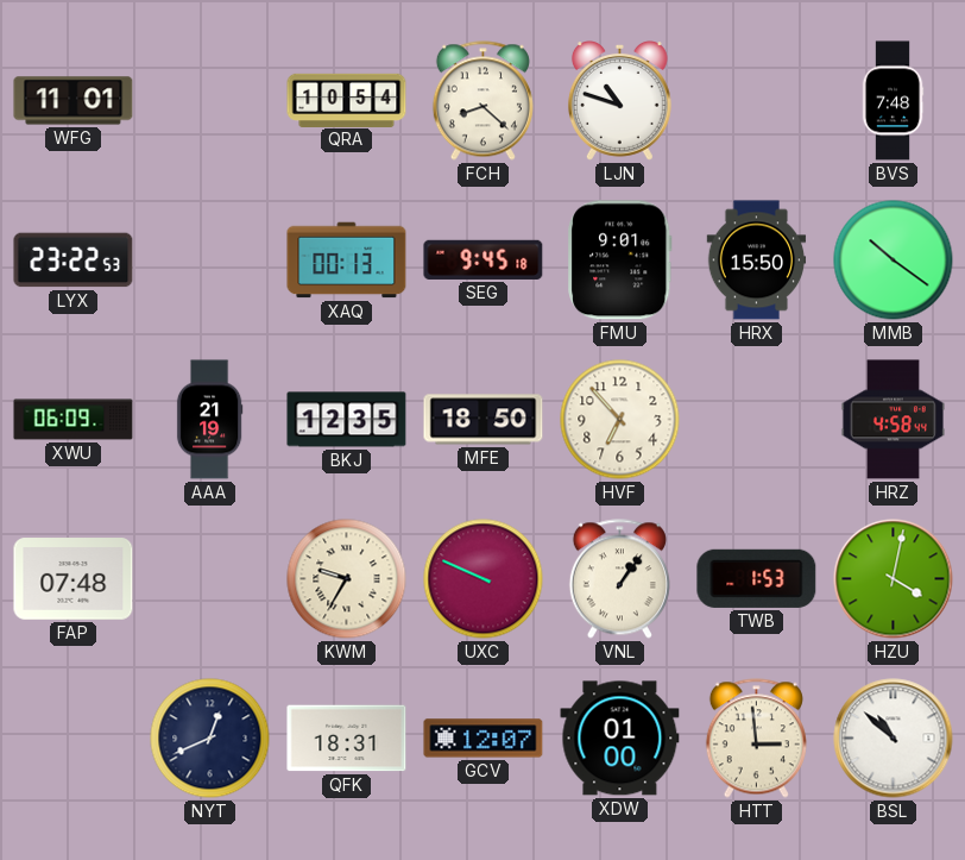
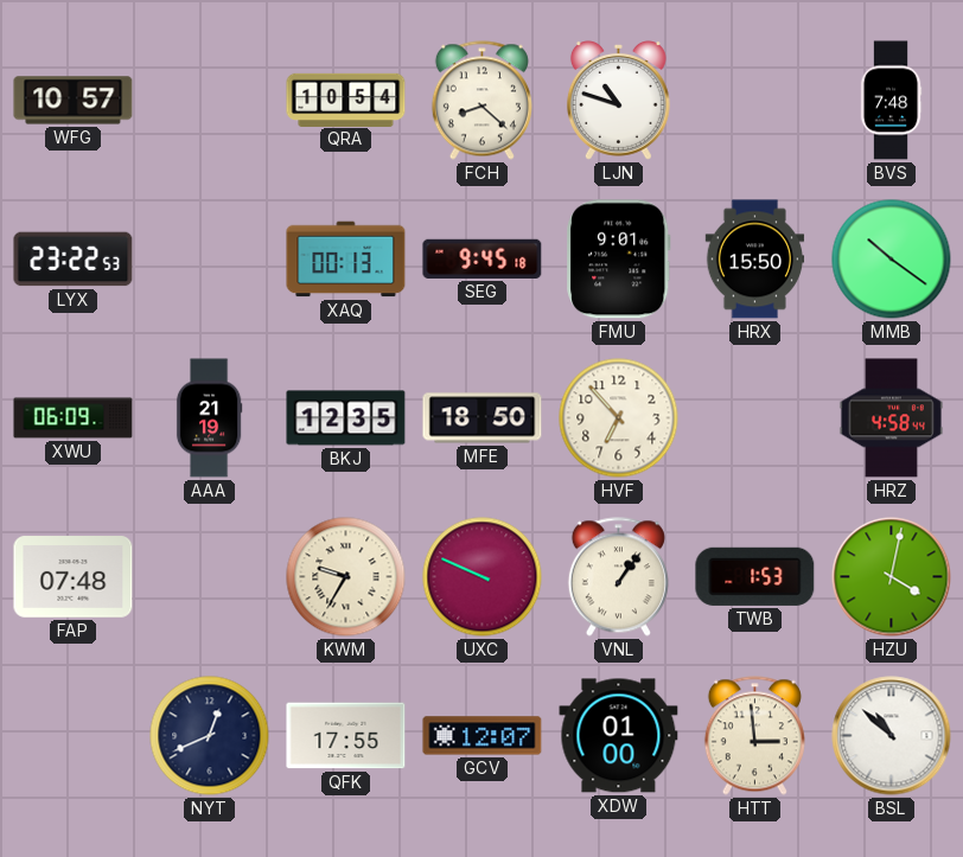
WFG: 11:01 -> 10:57 (74, 101)
QFK: 18:31 -> 17:55 (346, 736)
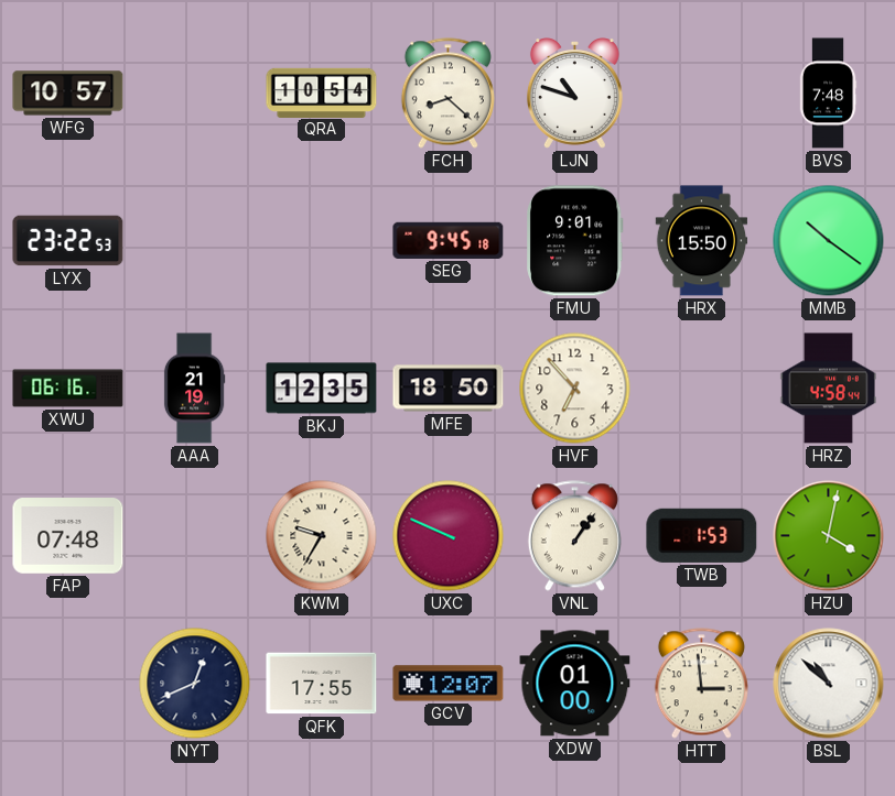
XAQ: 00:13 -> none (346, 260)
XWU: 06:09 -> 06:16 (68, 389)
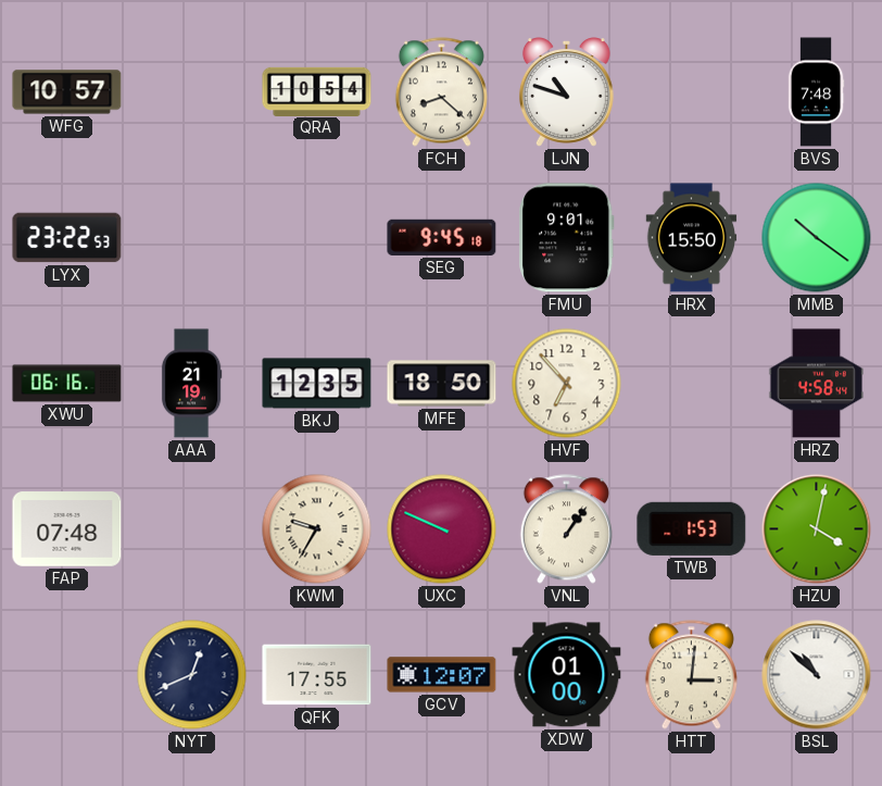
HTT: 2:59 -> 3:01 (691, 675)
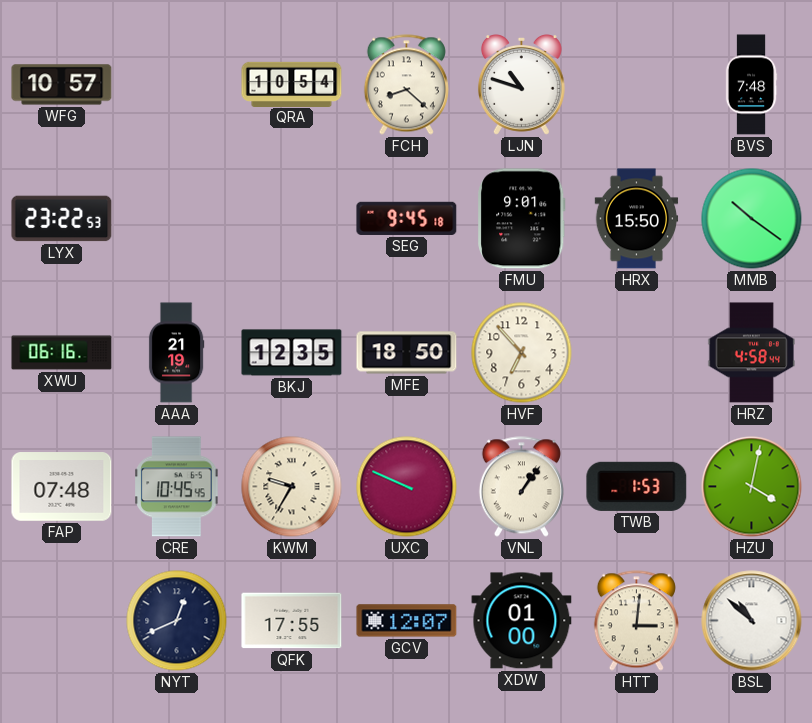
CRE: none -> 10:45 (177, 487)
